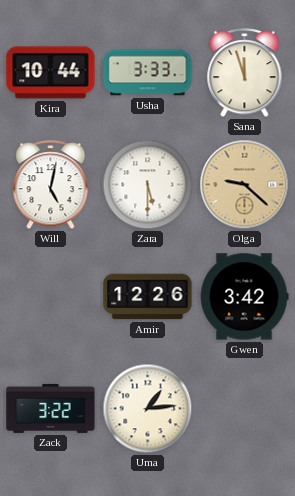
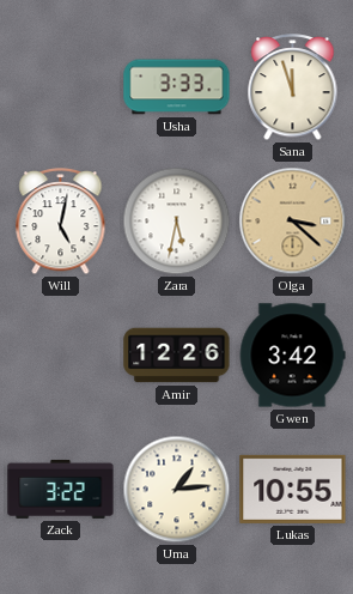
Kira: 10:44 -> none (51, 73)
Zara: 5:30 -> 5:32 (177, 222)
Olga: 9:22 -> 3:22 (293, 222)
Lukas: none -> 10:55 (293, 489)
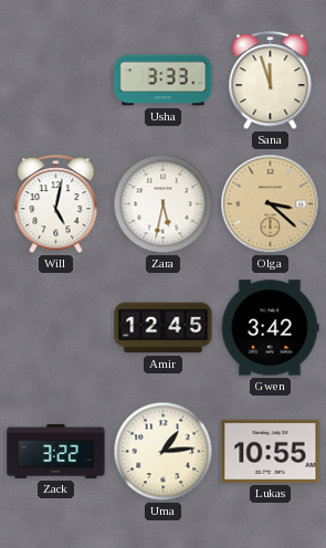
Amir: 12:26 -> 12:45 (164, 328)
